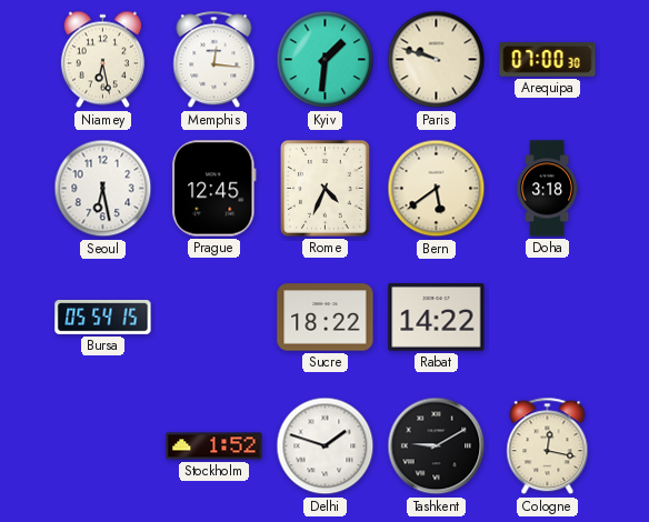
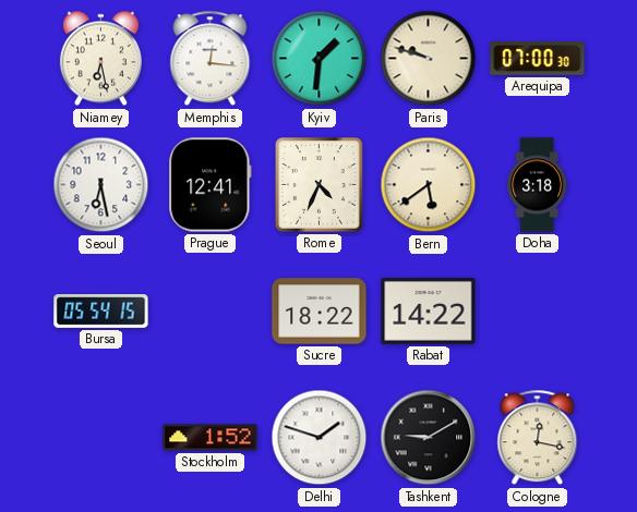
Prague: 12:45 -> 12:41 (211, 185)
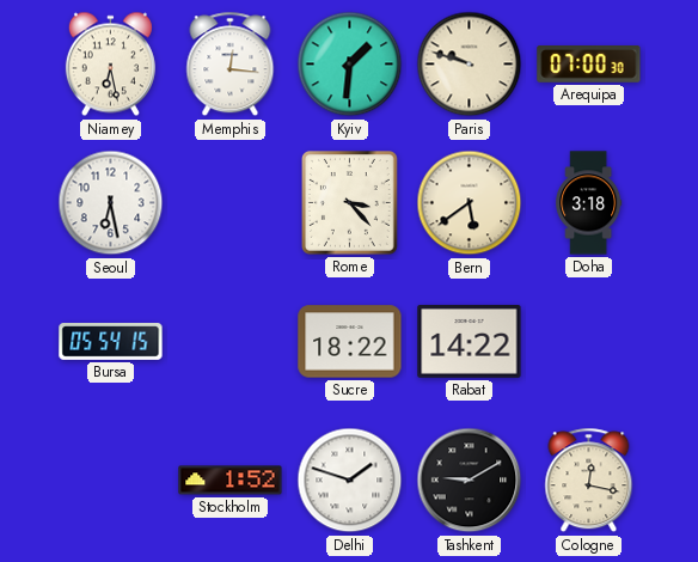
Prague: 12:41 -> none (211, 185)
Rome: 4:34 -> 3:23 (350, 203)
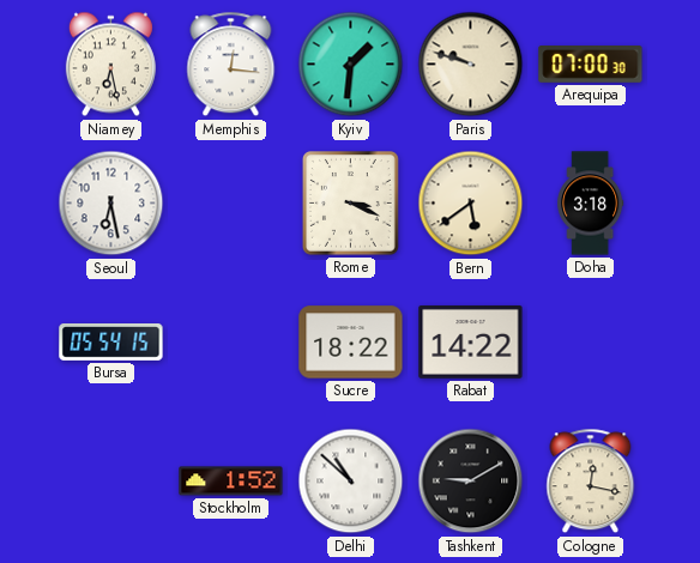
Rome: 3:23 -> 3:19 (351, 204)
Delhi: 1:48 -> 10:52 (351, 482)
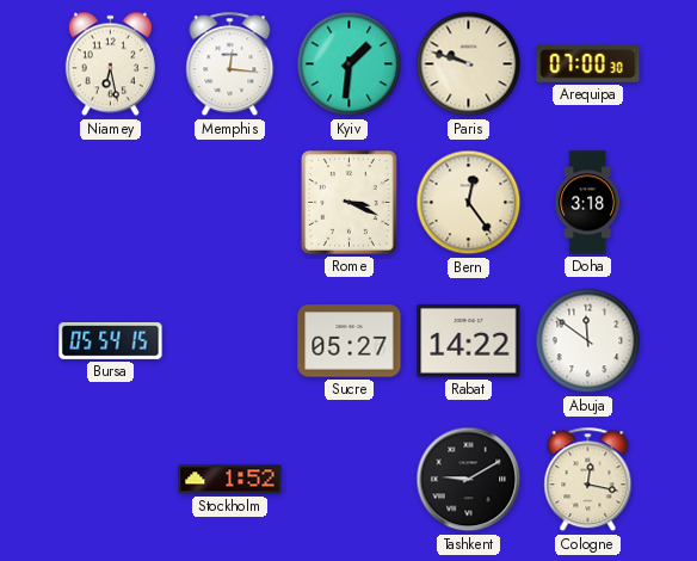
Seoul: 6:28 -> none (111, 204)
Bern: 5:39 -> 12:24 (469, 203)
Sucre: 18:22 -> 05:27 (350, 341)
Abuja: none -> 11:51 (588, 341)
Delhi: 10:52 -> none (351, 482)
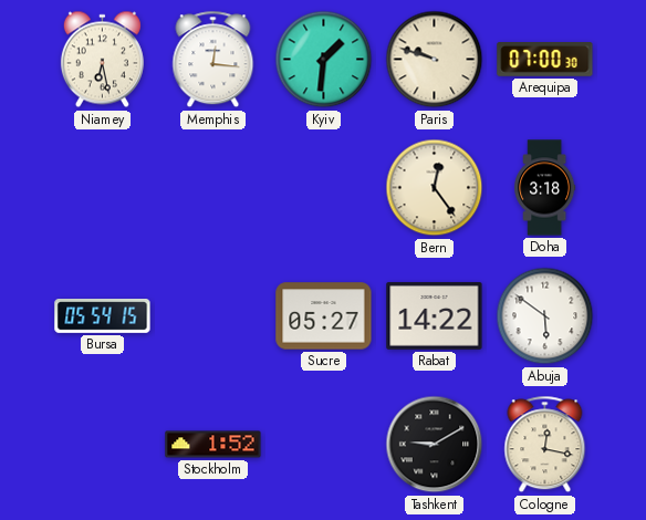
Rome: 3:19 -> none (350, 203)
Abuja: 11:51 -> 5:51 (545, 316)
